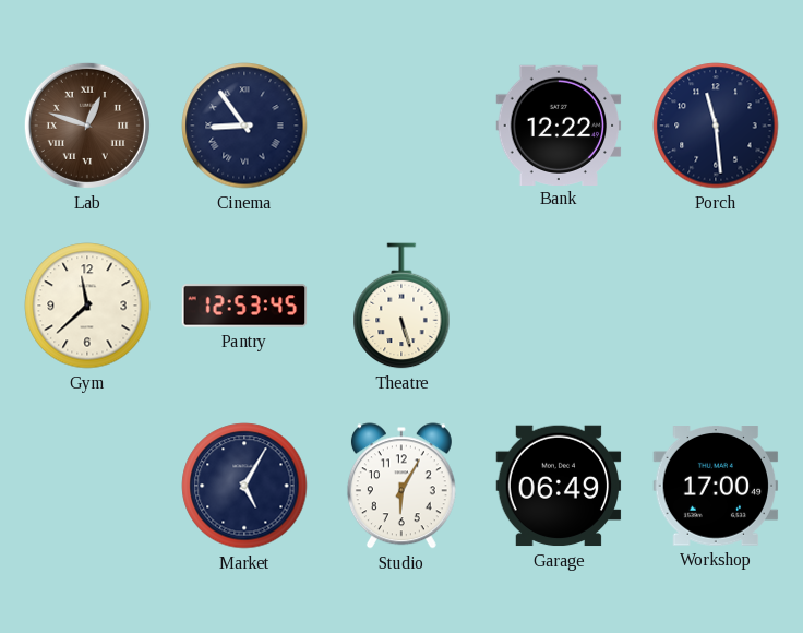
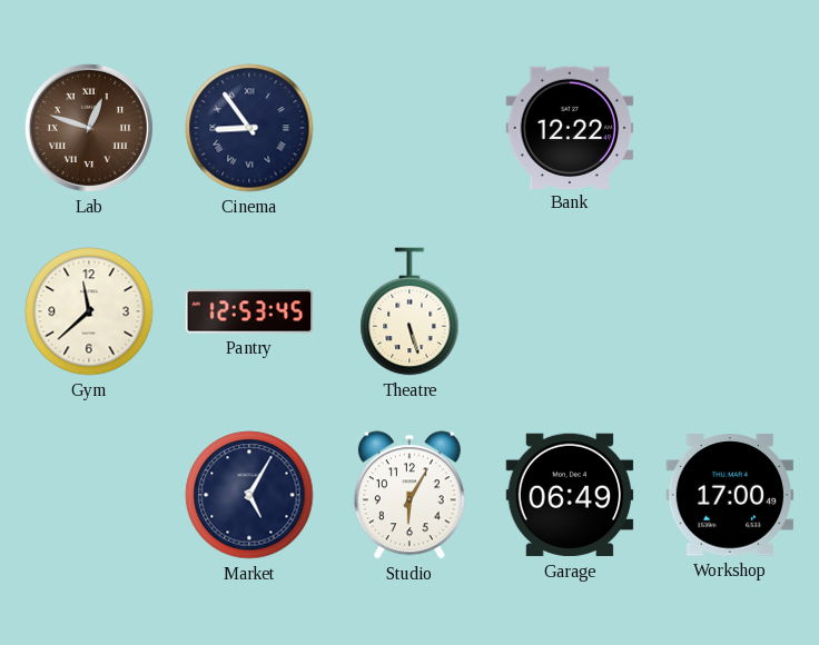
Porch: 11:29 -> none (716, 126)
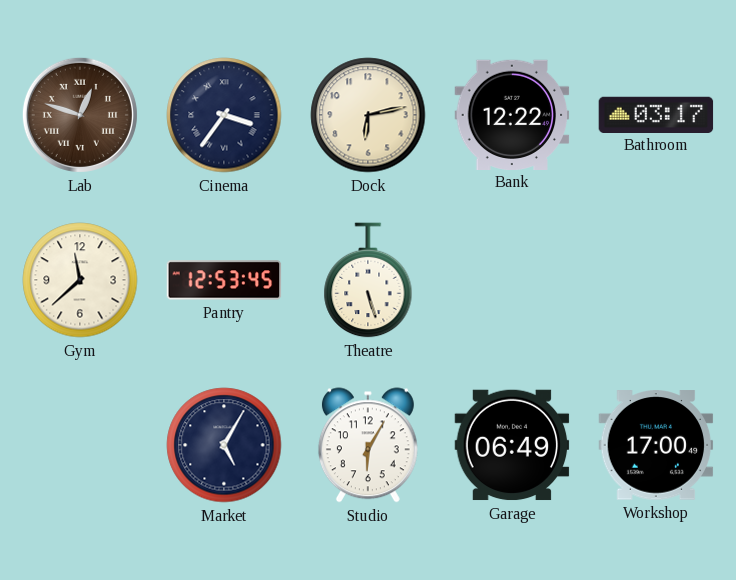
Cinema: 8:54 -> 3:36 (224, 115)
Dock: none -> 6:13 (368, 115)
Bathroom: none -> 03:17 (656, 114)
